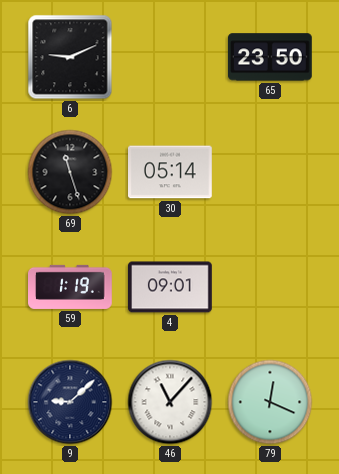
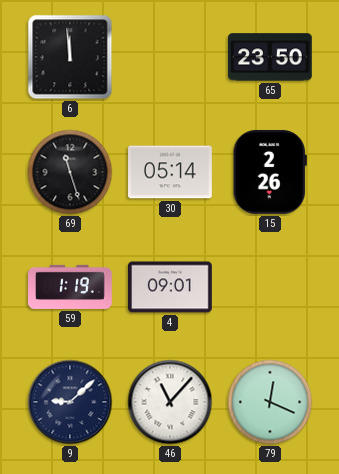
6: 9:11 -> 11:59 (70, 57)
15: none -> 2:26 (270, 172)
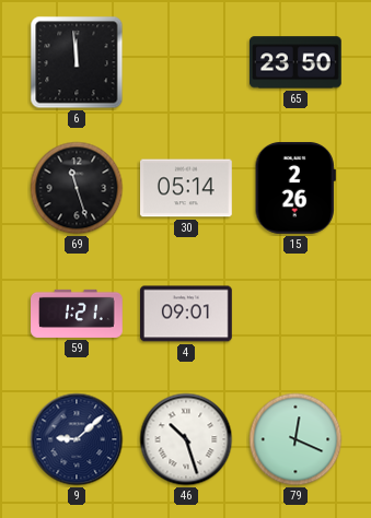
59: 1:19 -> 1:21 (77, 314)
46: 11:07 -> 10:27 (186, 439)
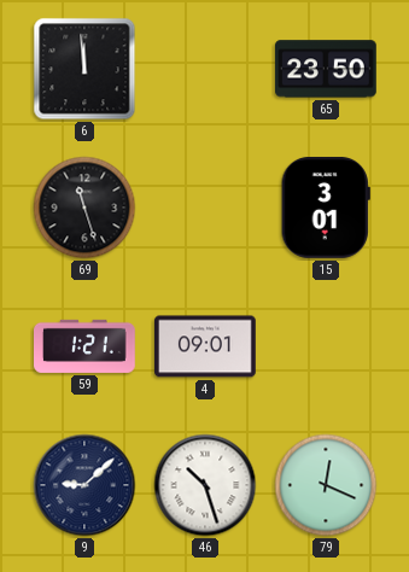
30: 05:14 -> none (187, 188)
15: 2:26 -> 3:01 (326, 208)
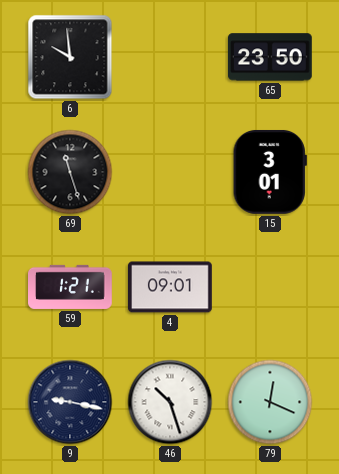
6: 11:59 -> 9:59 (70, 57)
9: 9:08 -> 9:17 (70, 402)
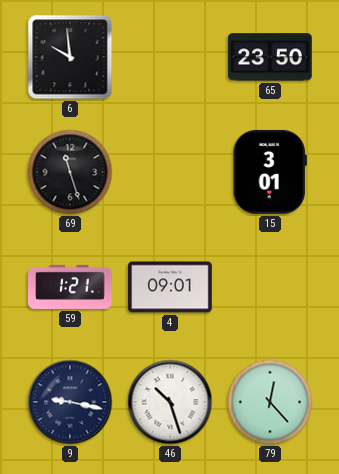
79: 12:19 -> 12:23 (270, 402)
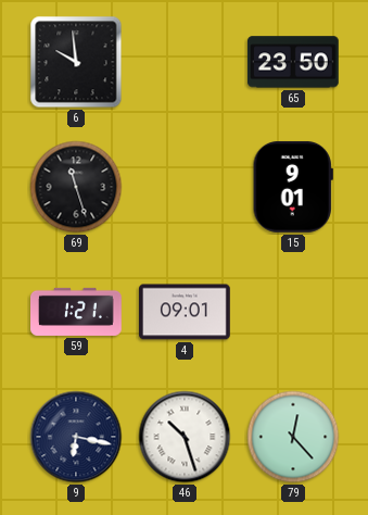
15: 3:01 -> 9:01 (293, 187)
9: 9:17 -> 6:17 (76, 437)
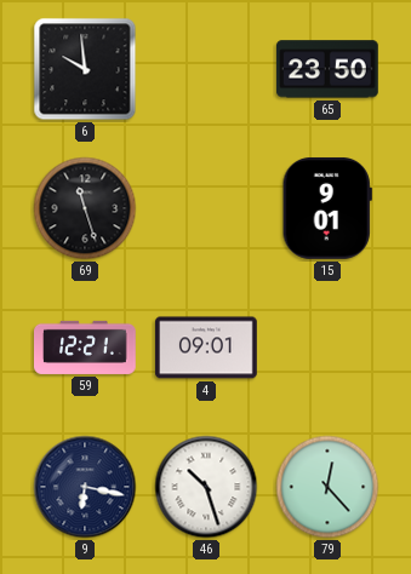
59: 1:21 -> 12:21 (85, 348)
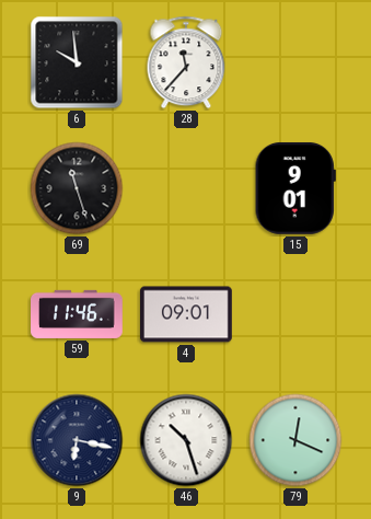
28: none -> 11:37 (186, 62)
65: 23:50 -> none (329, 69)
59: 12:21 -> 11:46 (77, 314)
79: 12:23 -> 12:19 (295, 440)
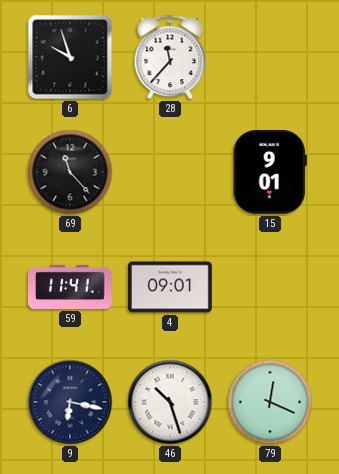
6: 9:59 -> 9:57 (70, 57)
69: 11:27 -> 11:23 (70, 172)
59: 11:46 -> 11:41 (70, 287)
